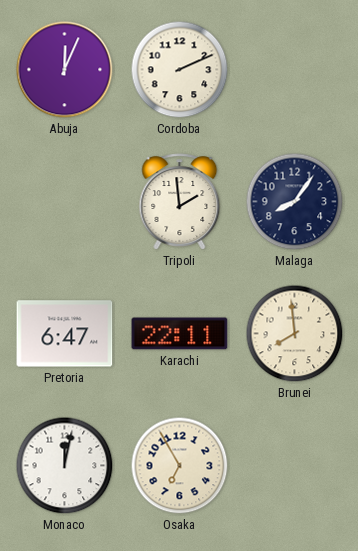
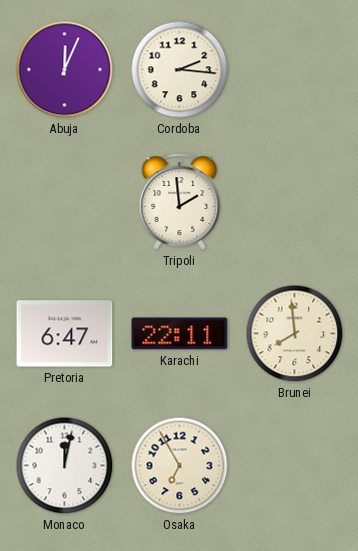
Cordoba: 2:11 -> 2:16 (180, 70)
Malaga: 8:06 -> none (295, 202)
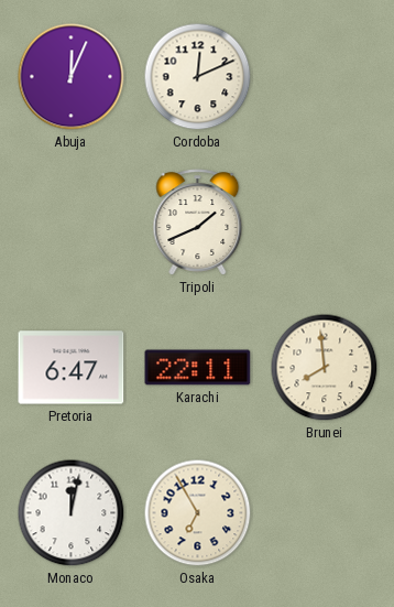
Cordoba: 2:16 -> 12:11 (198, 77)
Tripoli: 1:59 -> 1:41 (198, 223)
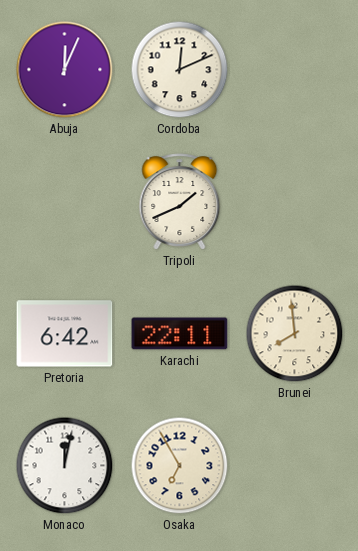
Pretoria: 6:47 -> 6:42 (65, 334)
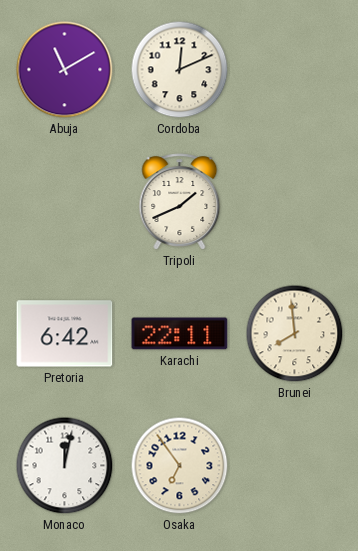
Abuja: 12:04 -> 11:10 (65, 70)
Osaka: 6:55 -> 6:54 (180, 466)
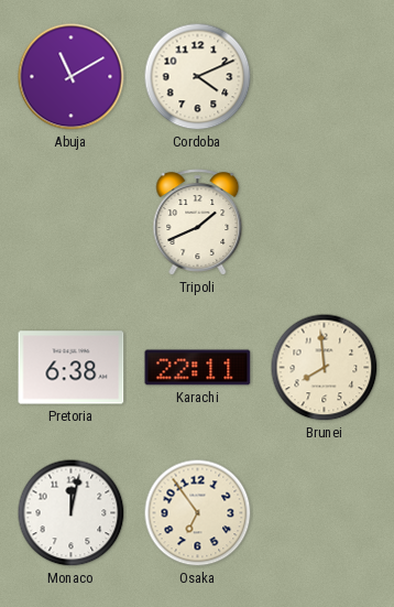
Cordoba: 12:11 -> 4:11 (198, 77)
Pretoria: 6:42 -> 6:38 (72, 368)
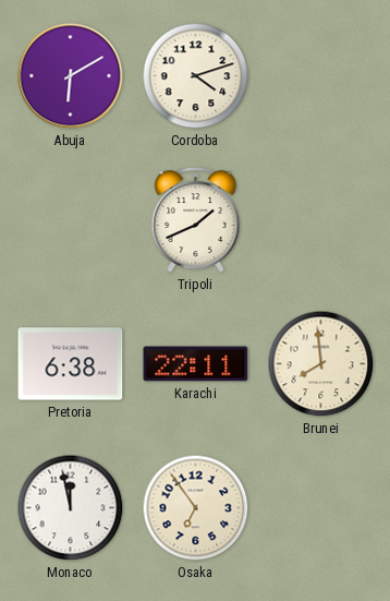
Abuja: 11:10 -> 6:10 (71, 76)
Cordoba: 4:11 -> 4:12 (196, 76)
Monaco: 12:02 -> 11:58 (71, 508)
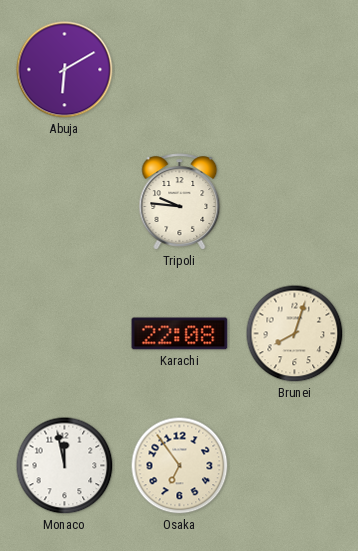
Cordoba: 4:12 -> none (196, 76)
Tripoli: 1:41 -> 9:46 (180, 202)
Pretoria: 6:38 -> none (71, 364)
Karachi: 22:11 -> 22:08 (180, 334)
Brunei: 7:59 -> 8:03 (295, 334)
